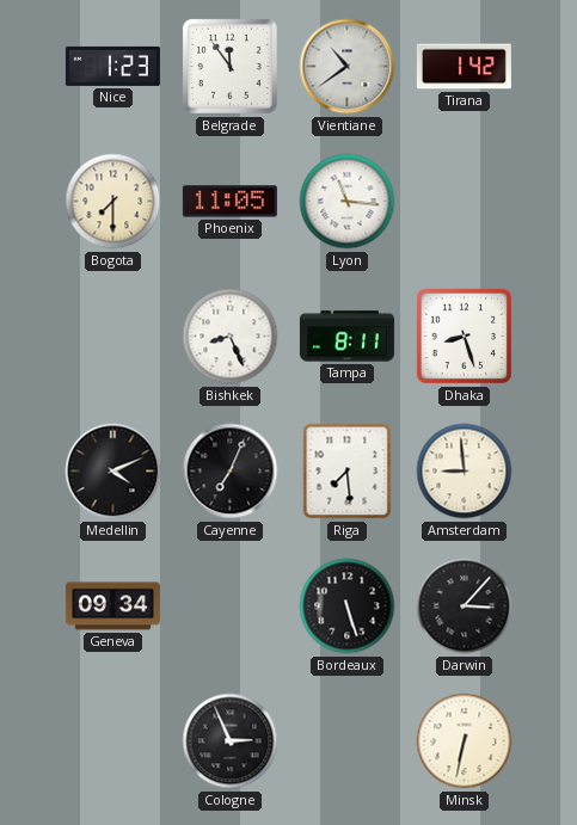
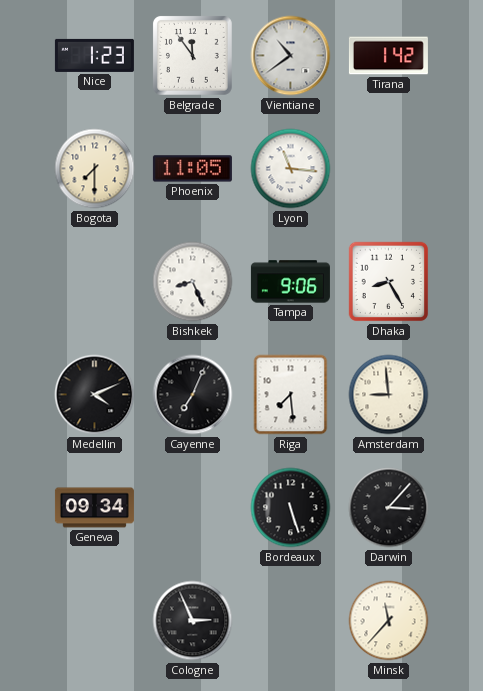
Tampa: 8:11 -> 9:06 (290, 282)
Dhaka: 8:27 -> 8:25 (389, 282)
Minsk: 6:32 -> 11:37 (389, 621)
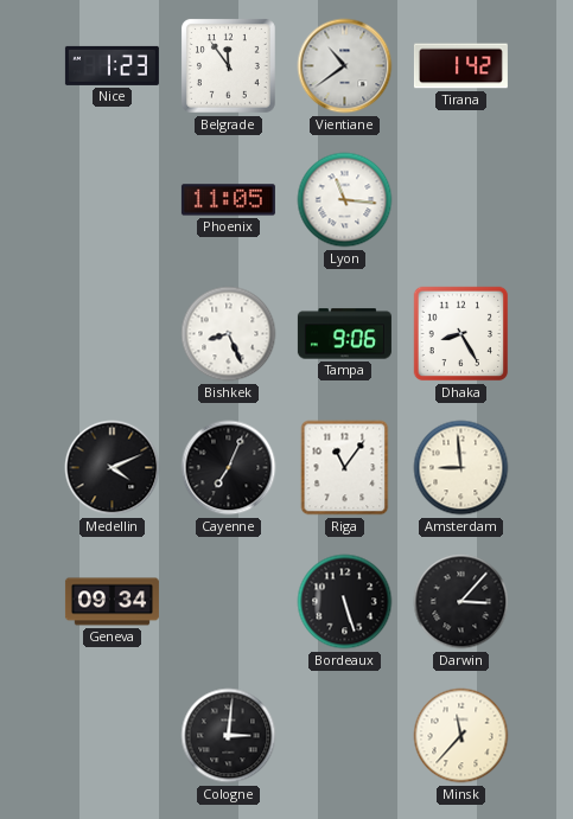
Bogota: 7:30 -> none (95, 169)
Riga: 7:29 -> 11:06 (345, 468)
Cologne: 2:56 -> 3:01 (229, 736)
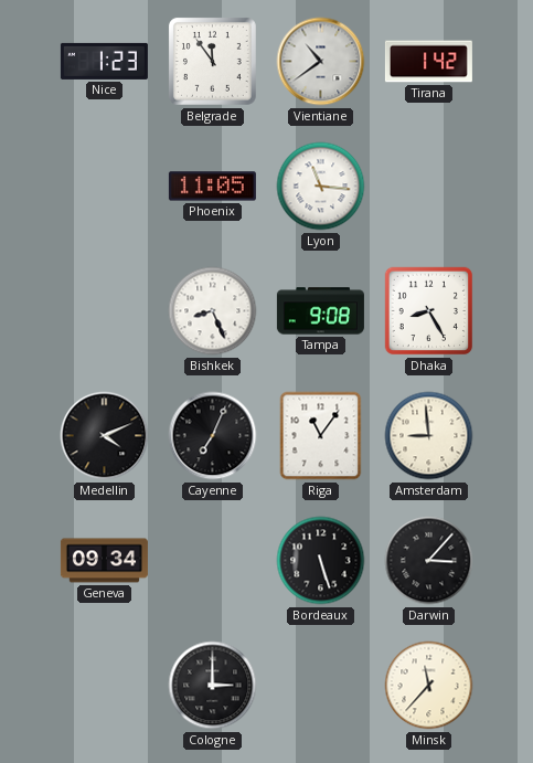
Tampa: 9:06 -> 9:08 (320, 311)
Cologne: 3:01 -> 3:00 (213, 686)
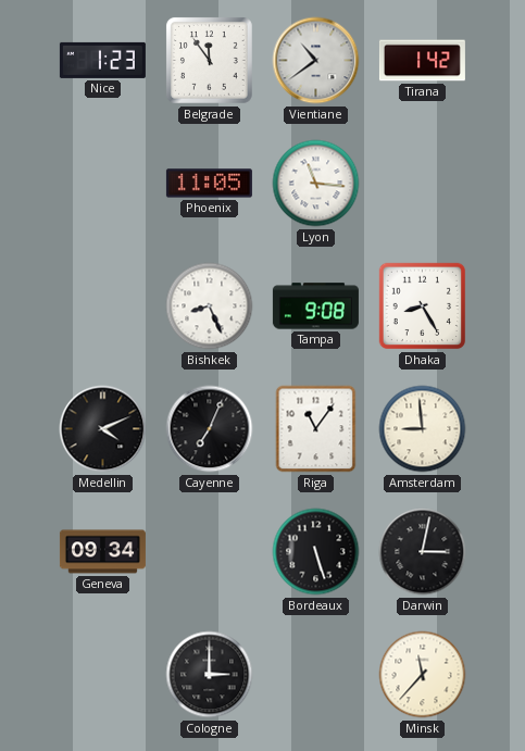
Darwin: 3:07 -> 3:02 (423, 552)
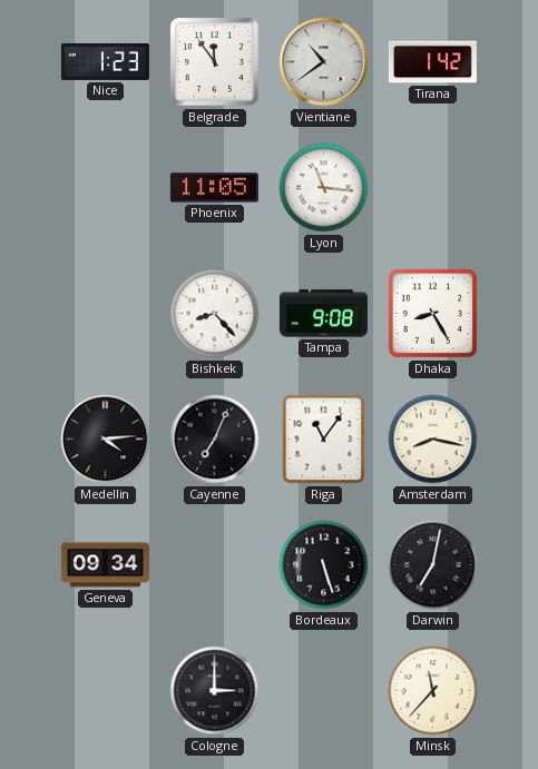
Bishkek: 8:26 -> 8:23 (215, 314)
Medellin: 4:11 -> 4:14 (106, 440)
Amsterdam: 8:59 -> 8:17 (433, 440)
Darwin: 3:02 -> 7:02 (433, 565)
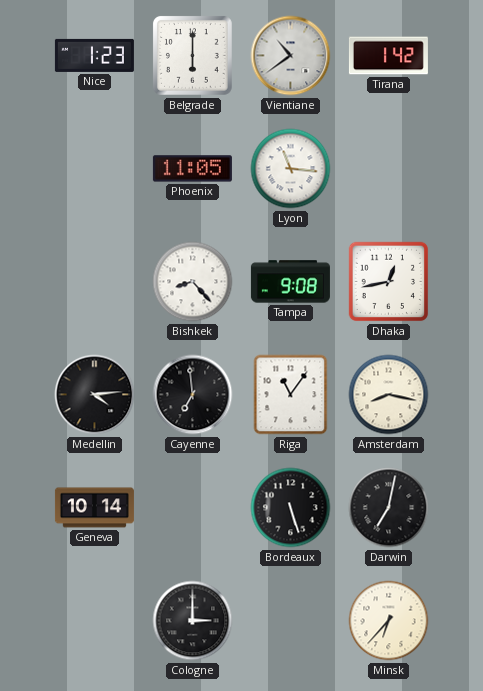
Belgrade: 11:54 -> 6:00 (193, 56)
Dhaka: 8:25 -> 12:43 (389, 282)
Cayenne: 7:04 -> 6:59 (193, 395)
Geneva: 09:34 -> 10:14 (94, 508)
Minsk: 11:37 -> 6:37 (389, 621)
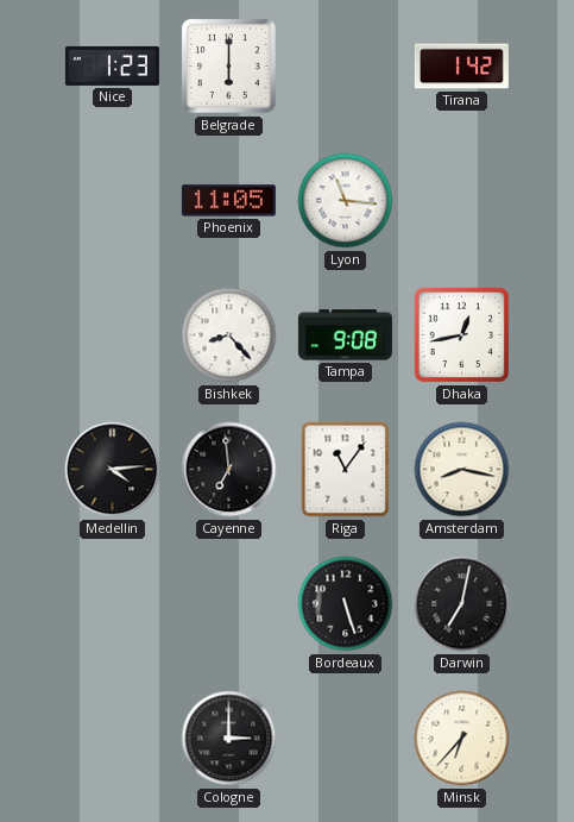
Vientiane: 10:39 -> none (291, 56)
Geneva: 10:14 -> none (94, 508)
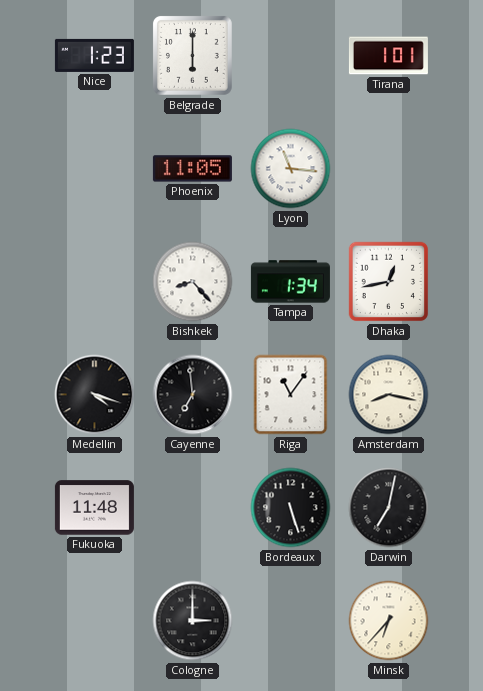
Tirana: 1:42 -> 1:01 (388, 56)
Tampa: 9:08 -> 1:34 (290, 282)
Medellin: 4:14 -> 4:18 (95, 395)
Fukuoka: none -> 11:48 (94, 508)
